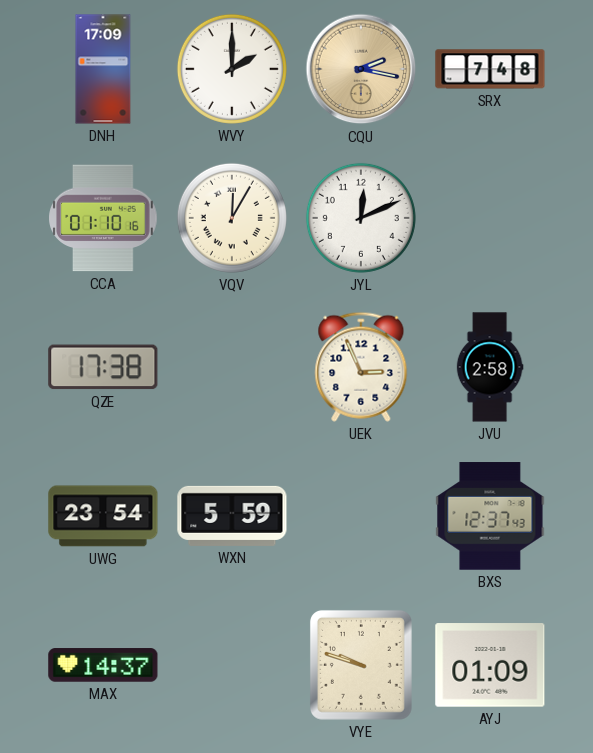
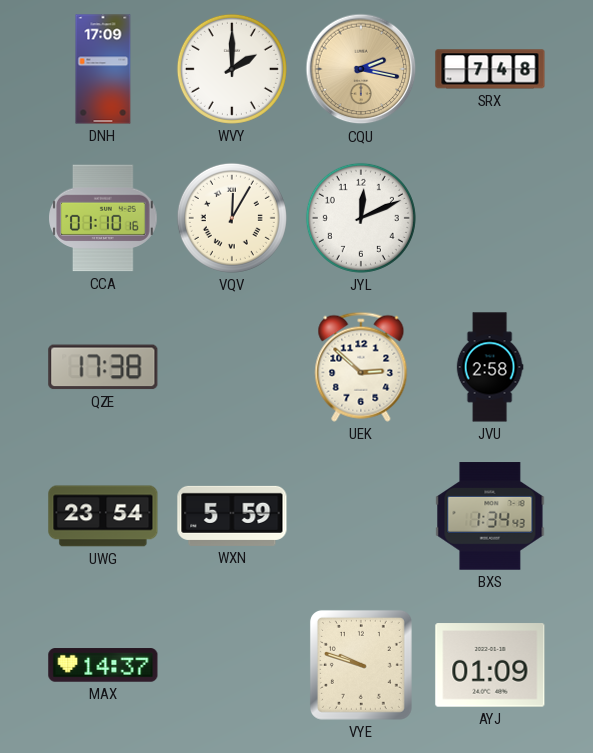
UEK: 2:56 -> 2:52 (361, 367)
BXS: 12:37 -> 1:34 (490, 516)
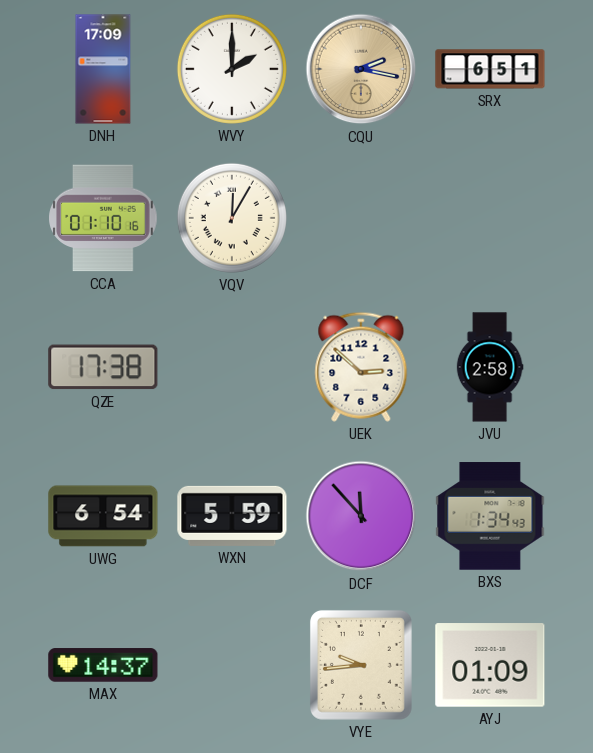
SRX: 7:48 -> 6:51 (490, 69)
JYL: 12:11 -> none (361, 218)
UWG: 23:54 -> 6:54 (103, 516)
DCF: none -> 11:53 (361, 516)
VYE: 9:48 -> 9:44 (361, 665)
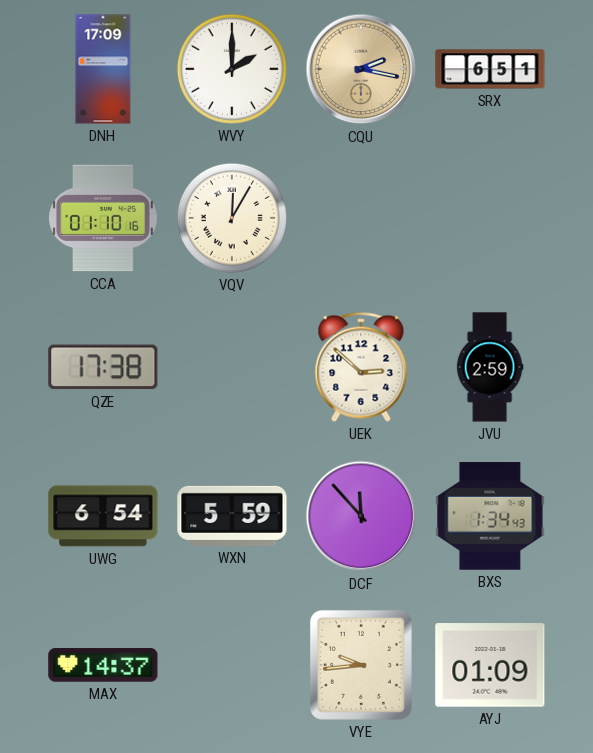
JVU: 2:58 -> 2:59 (490, 367)
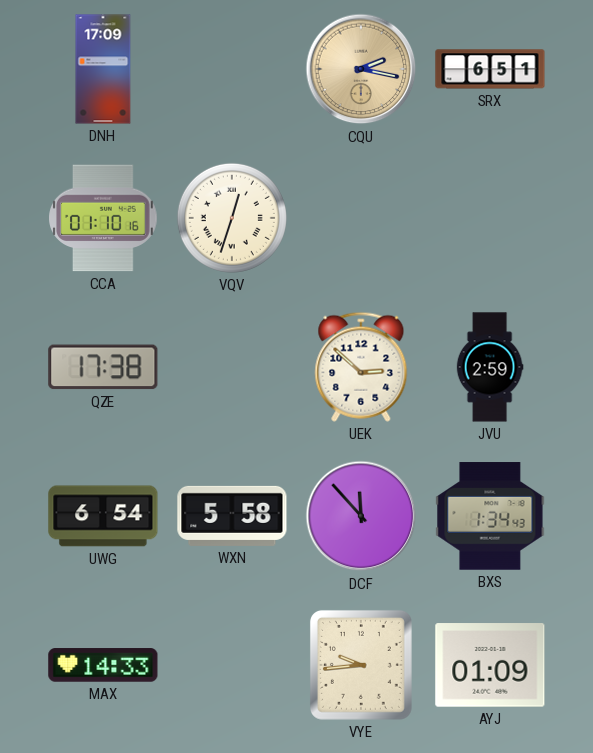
WVY: 2:00 -> none (232, 69)
VQV: 12:05 -> 12:33 (232, 218)
WXN: 5:59 -> 5:58 (232, 516)
MAX: 14:37 -> 14:33 (103, 665)
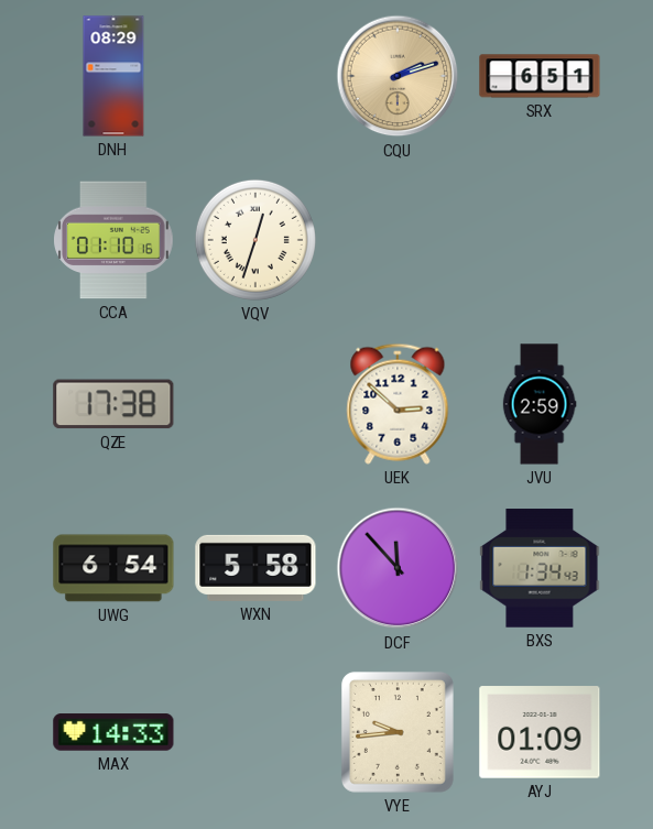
DNH: 17:09 -> 08:29 (113, 76)
CQU: 2:17 -> 2:12 (398, 76)
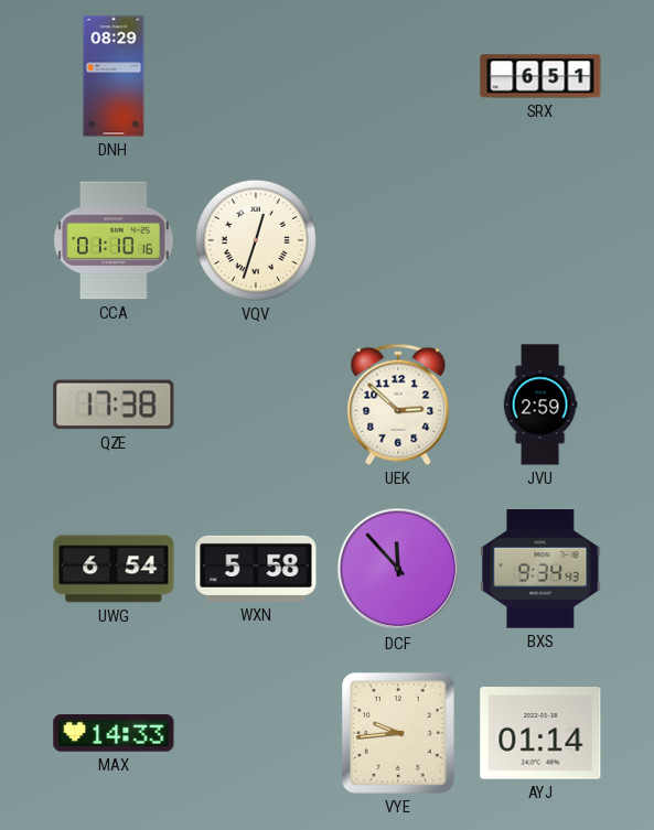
CQU: 2:12 -> none (398, 76)
BXS: 1:34 -> 9:34 (540, 569)
AYJ: 01:09 -> 01:14 (540, 733)
